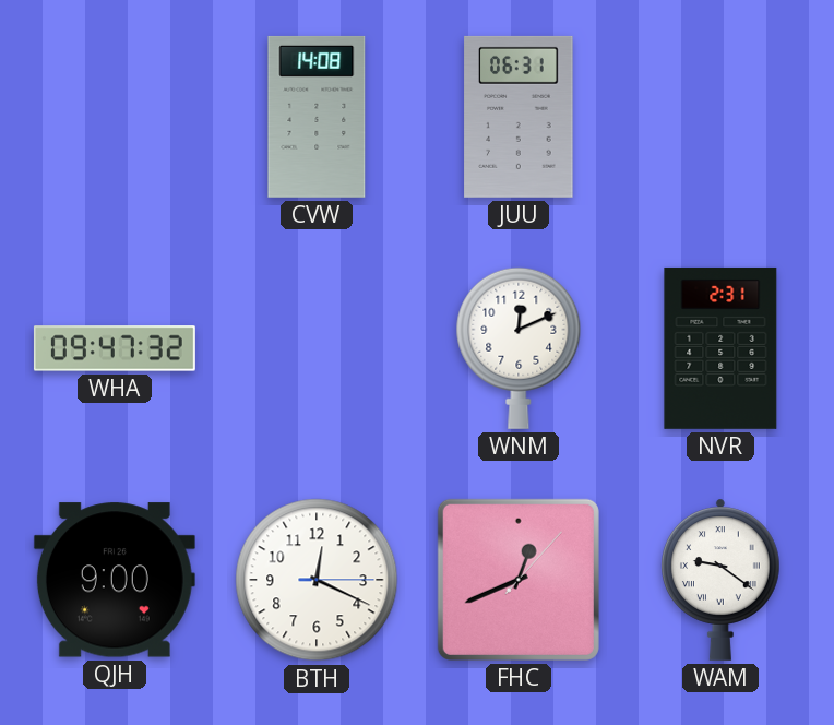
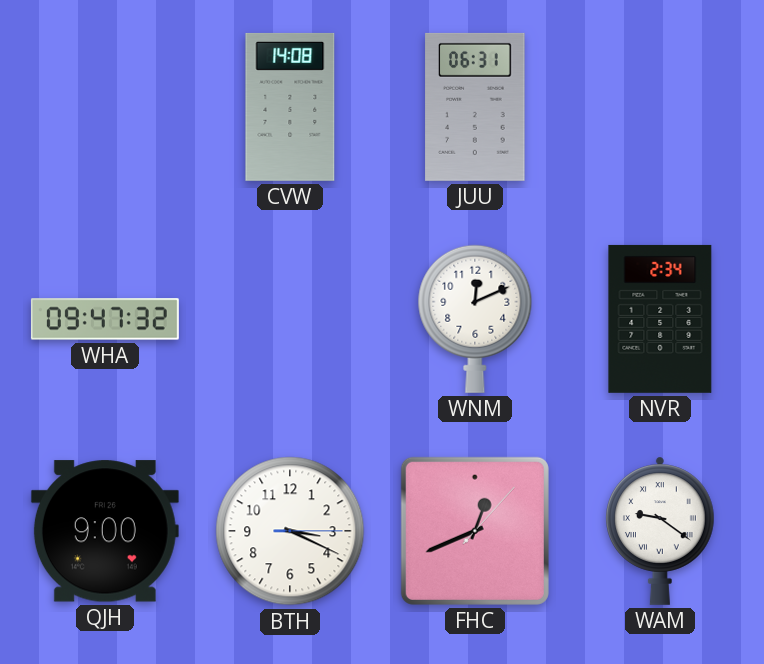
NVR: 2:31 -> 2:34 (660, 319)
BTH: 12:19 -> 3:19 (290, 531)
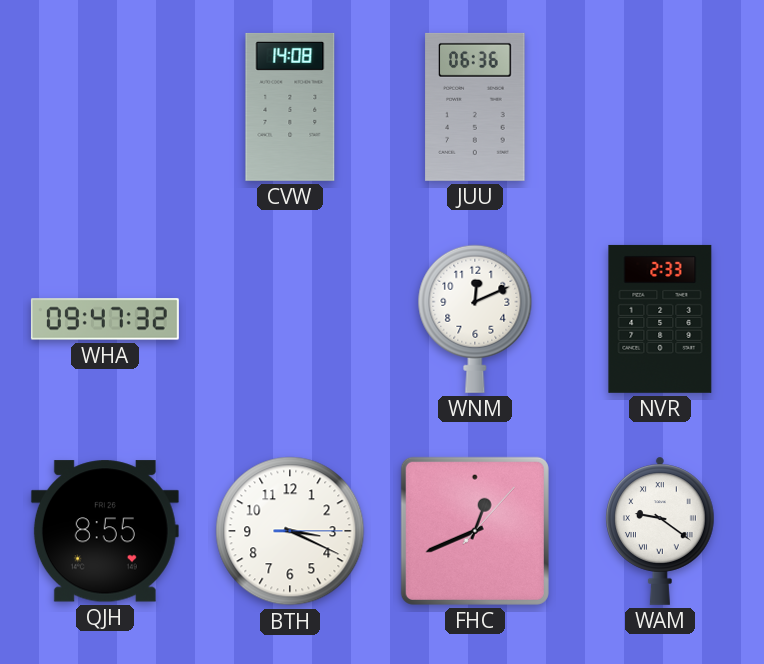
JUU: 06:31 -> 06:36 (475, 107)
NVR: 2:34 -> 2:33 (660, 319)
QJH: 9:00 -> 8:55 (105, 531)
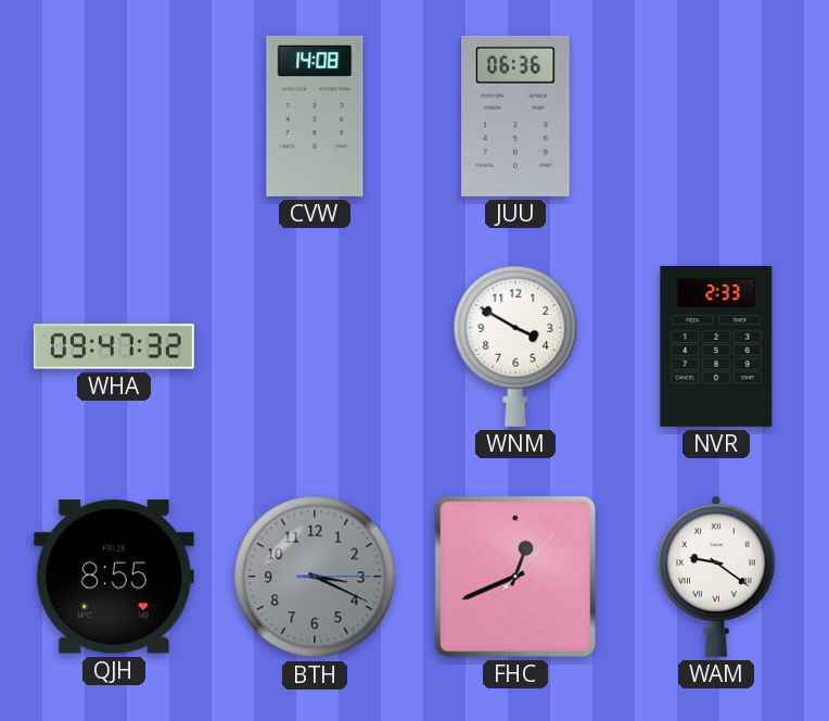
WNM: 12:11 -> 3:50 (515, 346)
BTH dial: white -> grey (315, 577)
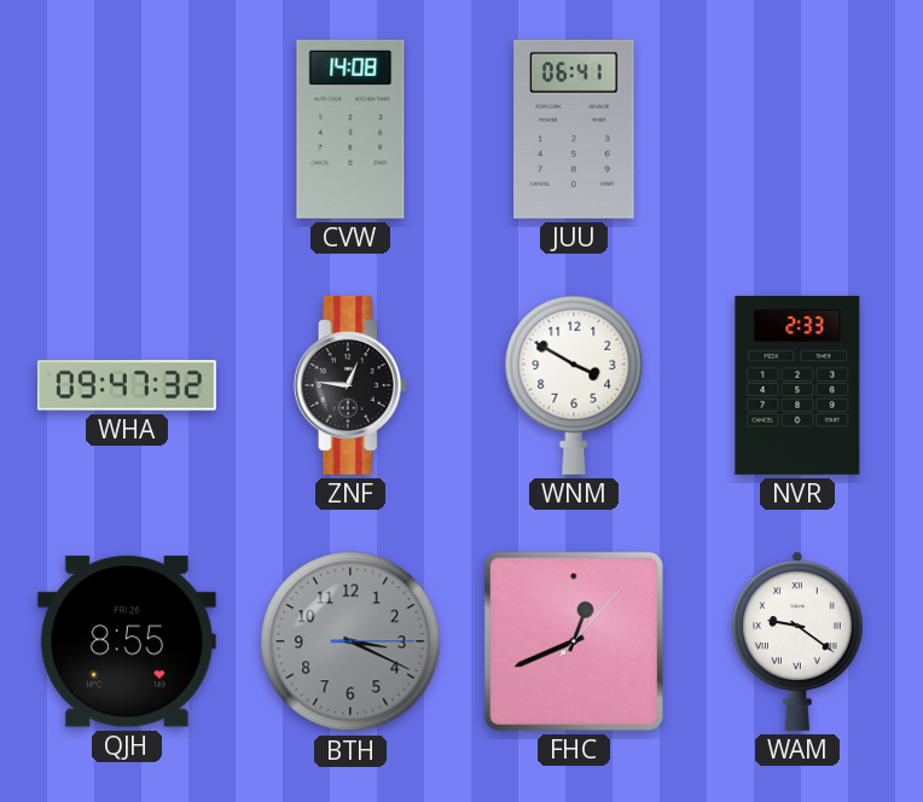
JUU: 06:36 -> 06:41 (574, 129)
ZNF: none -> 12:46 (350, 385)
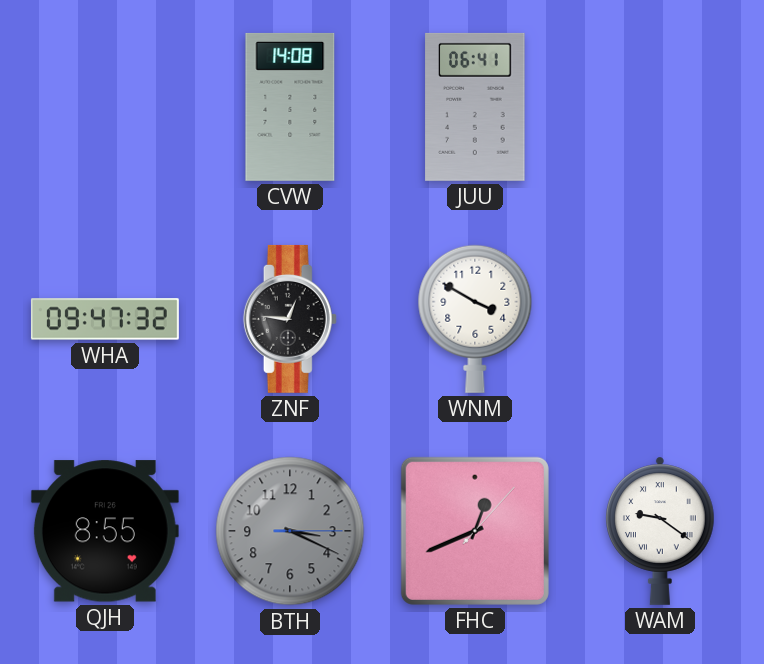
NVR: 2:33 -> none (797, 385)
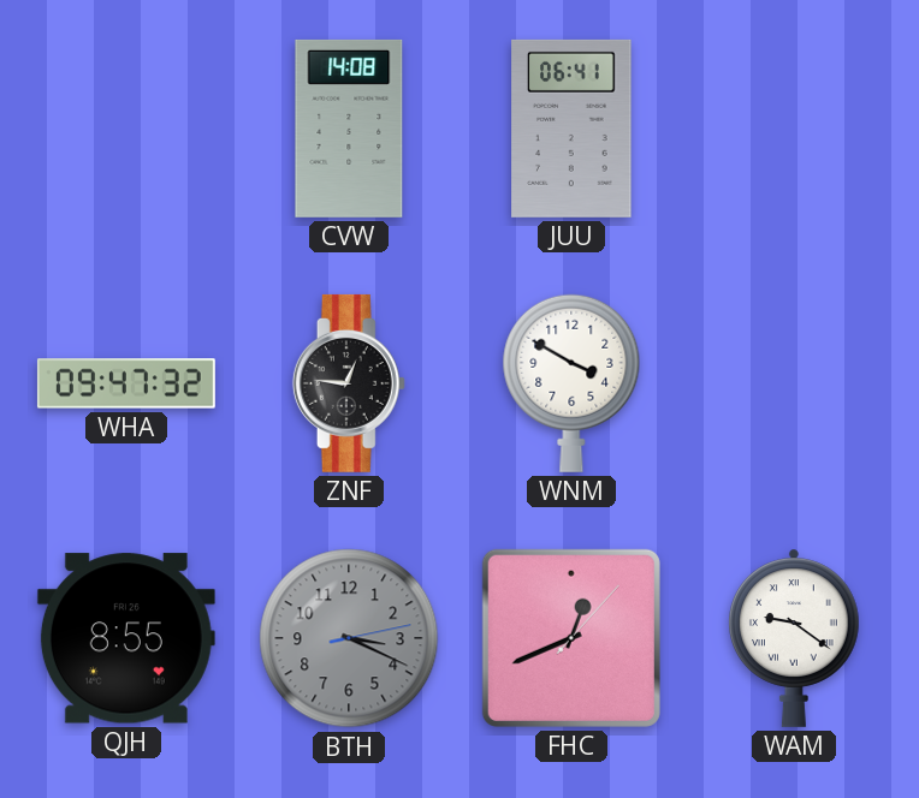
BTH: 3:19:15 -> 3:19:13 (349, 638)
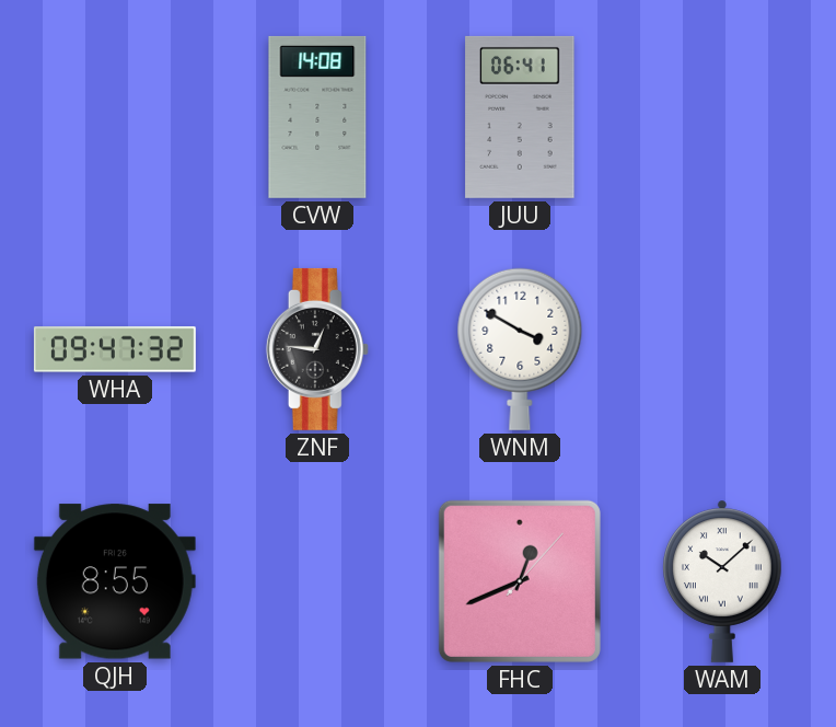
BTH: 3:19 -> none (349, 638)
WAM: 9:21 -> 10:08 (723, 581)
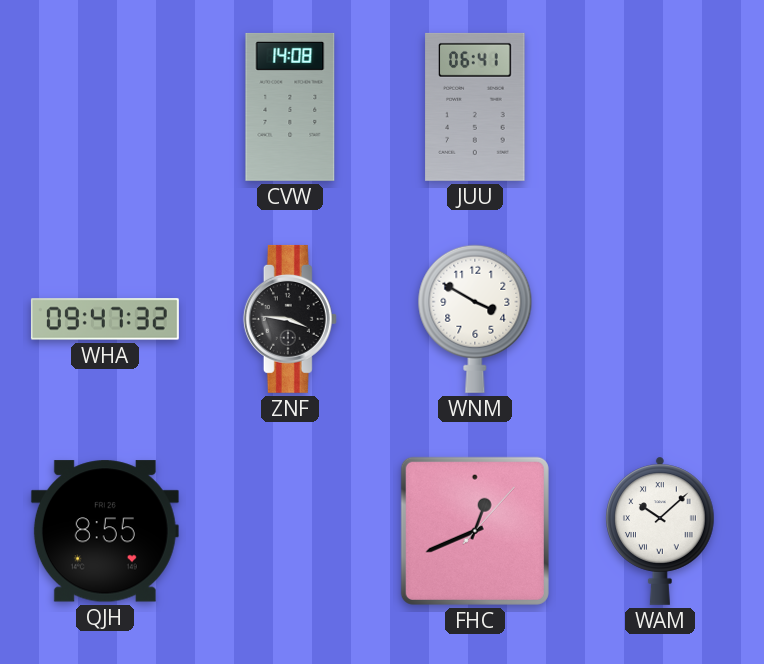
ZNF: 12:46 -> 3:46 (290, 319)
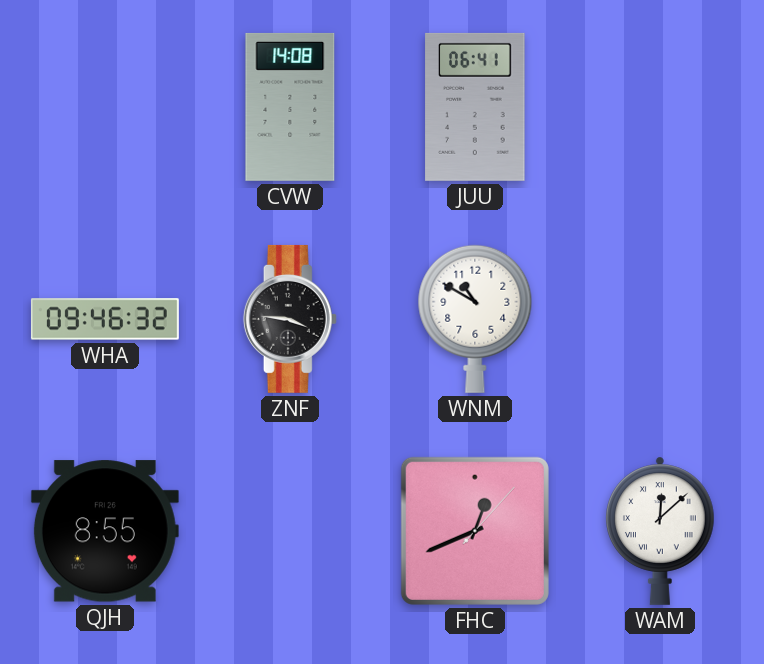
WHA: 09:47 -> 09:46 (105, 319)
WNM: 3:50 -> 10:50 (475, 319)
WAM: 10:08 -> 12:08 (661, 531)
